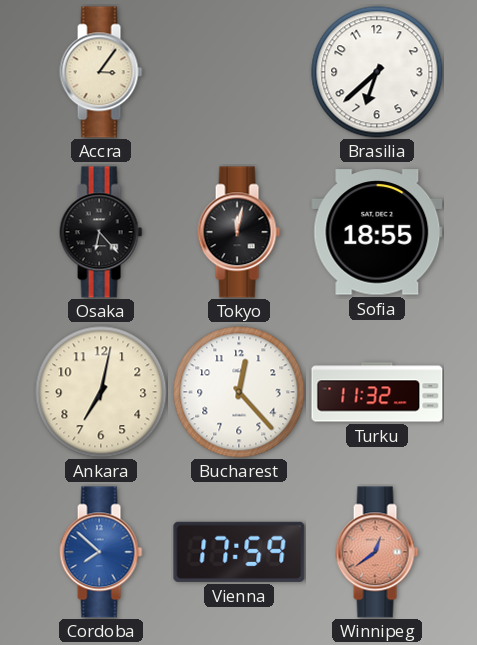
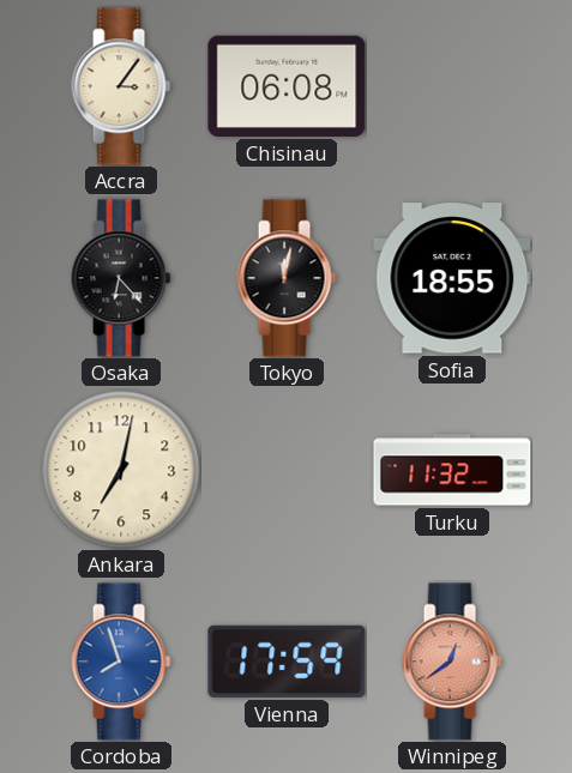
Chisinau: none -> 06:08 (287, 86)
Brasilia: 6:38 -> none (377, 72)
Bucharest: 12:23 -> none (239, 392)
Cordoba: 7:52 -> 7:57 (121, 662)
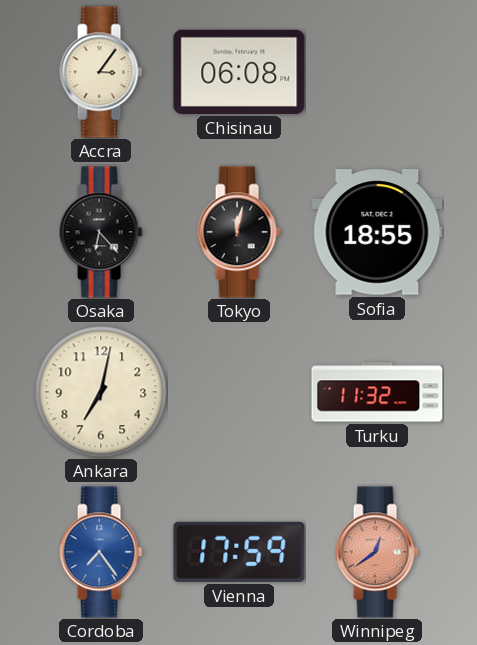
Cordoba: 7:57 -> 7:24 (101, 552)
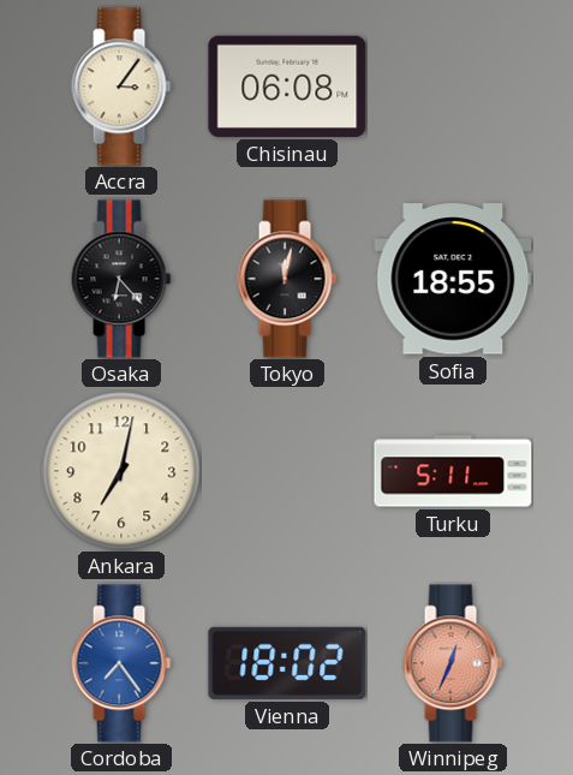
Turku: 11:32 -> 5:11 (453, 471)
Vienna: 17:59 -> 18:02 (287, 663)
Winnipeg: 12:39 -> 12:34 (453, 663)
